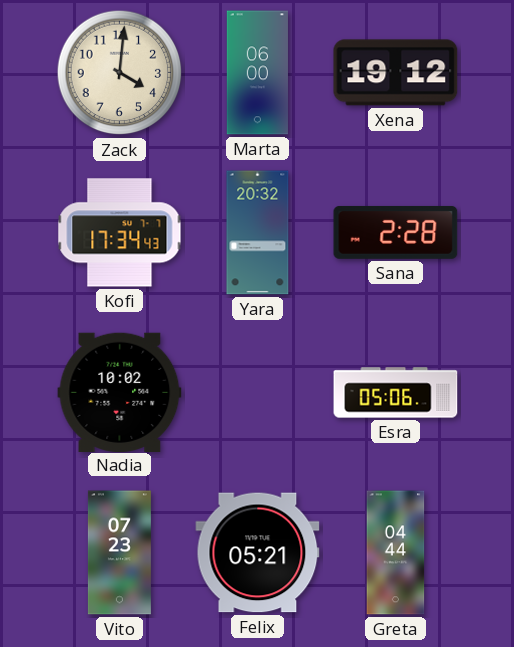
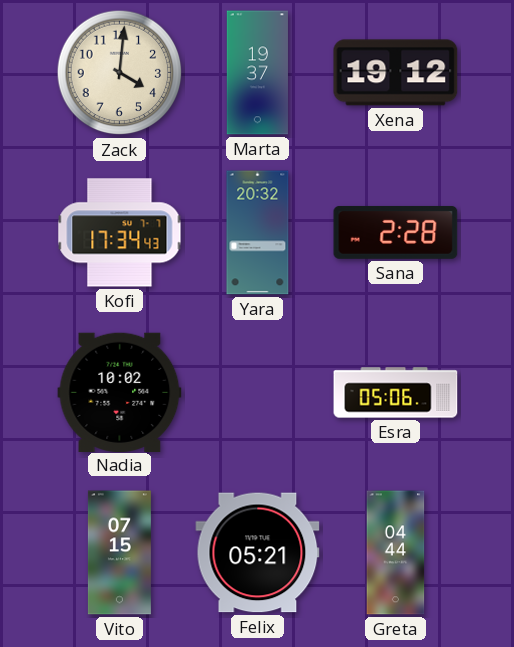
Marta: 06:00 -> 19:37 (257, 73)
Vito: 07:23 -> 07:15 (119, 553)
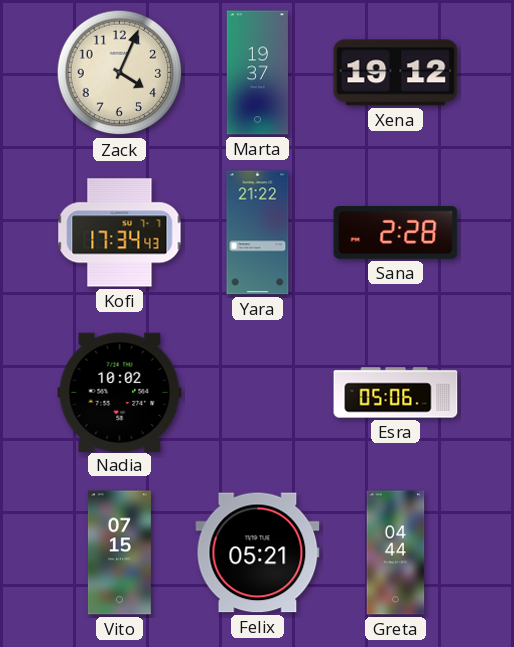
Zack: 4:01 -> 4:04 (120, 73)
Yara: 20:32 -> 21:22 (258, 233)
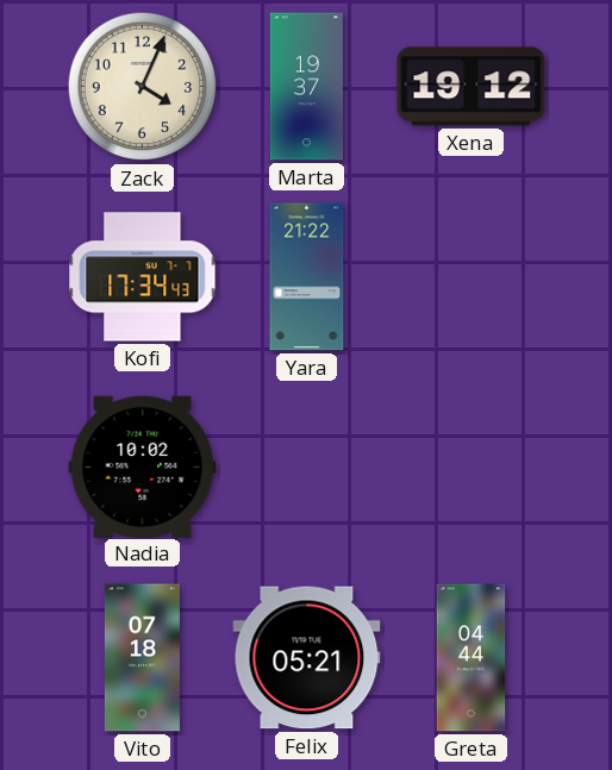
Sana: 2:28 -> none (396, 232)
Esra: 05:06 -> none (396, 393)
Vito: 07:15 -> 07:18 (142, 658)
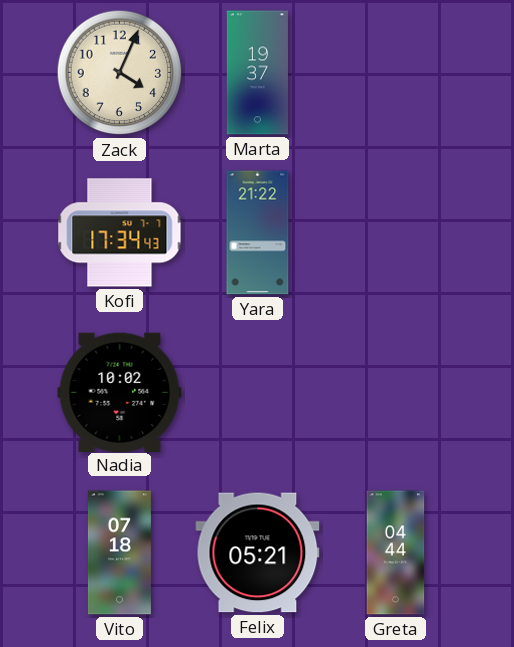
Xena: 19:12 -> none (472, 87)
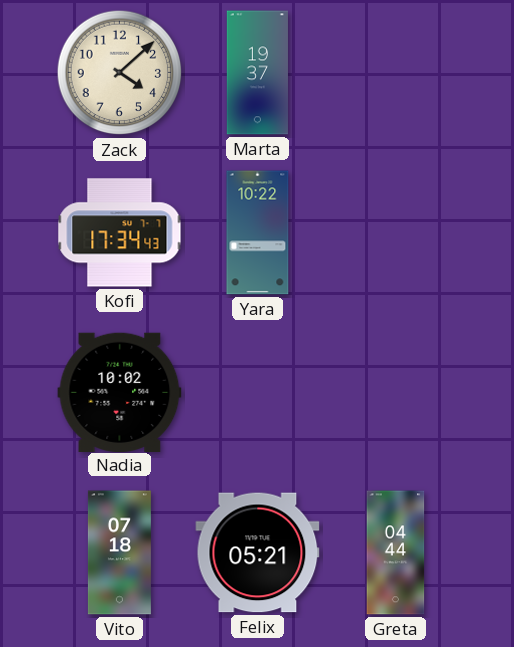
Zack: 4:04 -> 4:08 (120, 73)
Yara: 21:22 -> 10:22 (258, 233)
